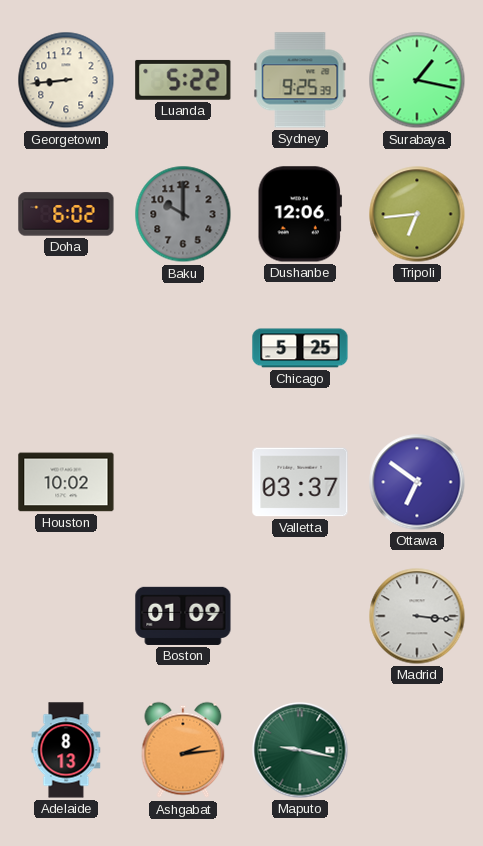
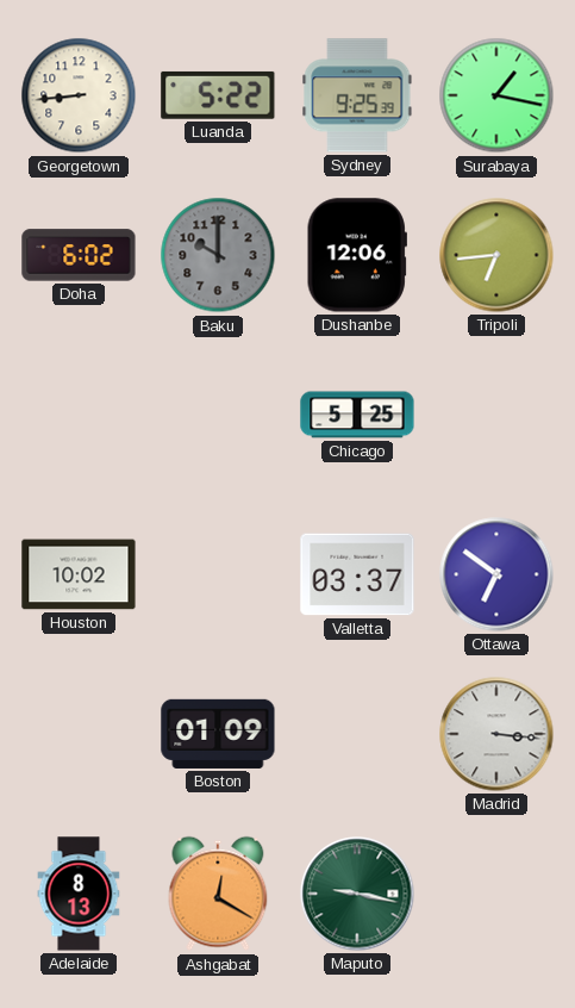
Ashgabat: 2:14 -> 12:20 (218, 894)
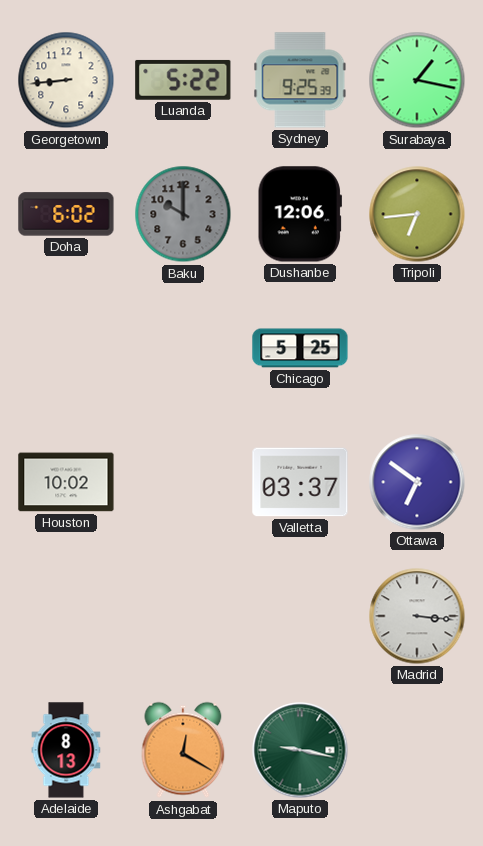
Boston: 01:09 -> none (218, 734)
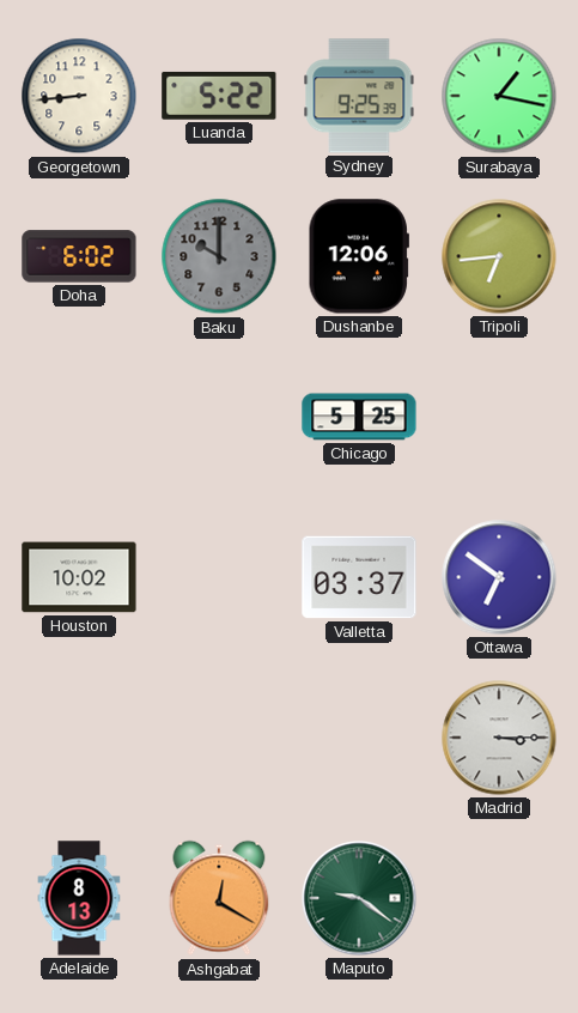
Madrid: 3:16 -> 3:15 (499, 738)
Maputo: 9:17 -> 9:21 (359, 898)
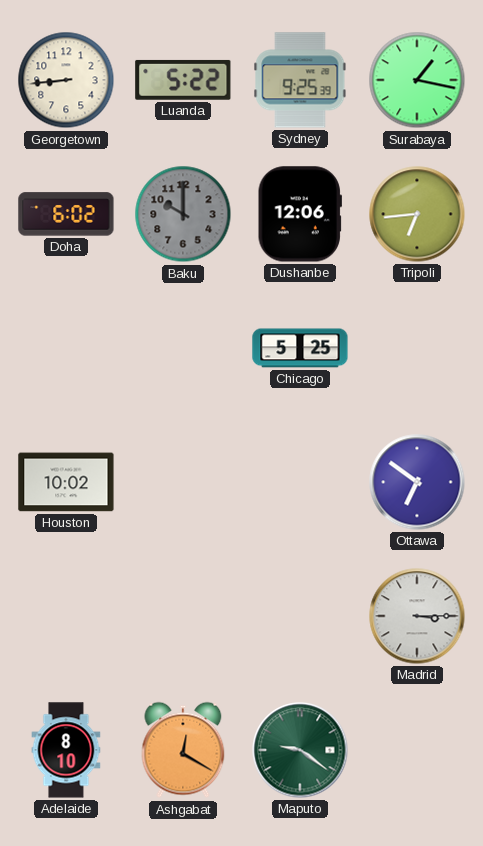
Valletta: 03:37 -> none (359, 577)
Adelaide: 8:13 -> 8:10 (66, 750)
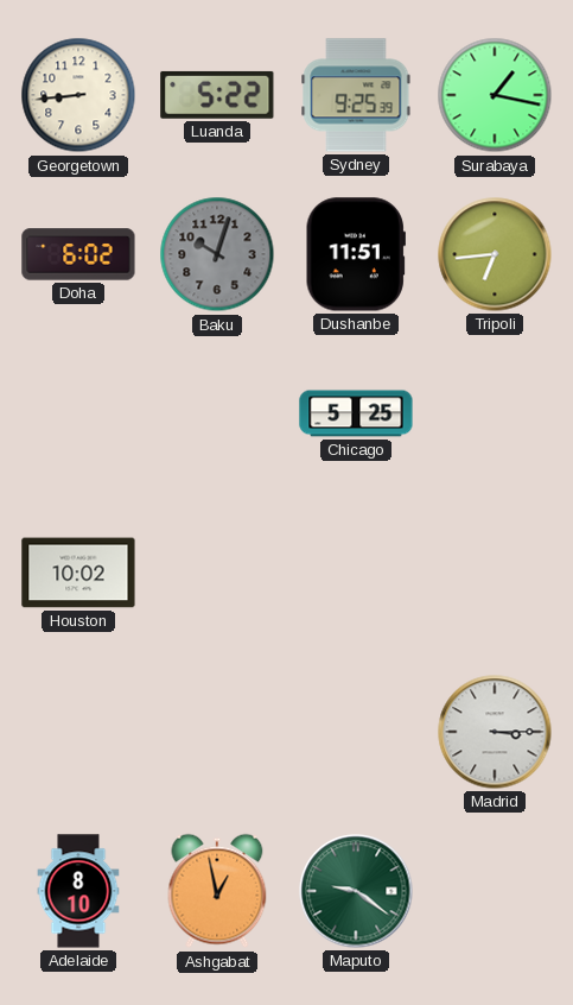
Baku: 10:00 -> 10:03 (217, 254)
Dushanbe: 12:06 -> 11:51 (356, 254)
Ottawa: 6:51 -> none (417, 482)
Ashgabat: 12:20 -> 12:58 (217, 891)
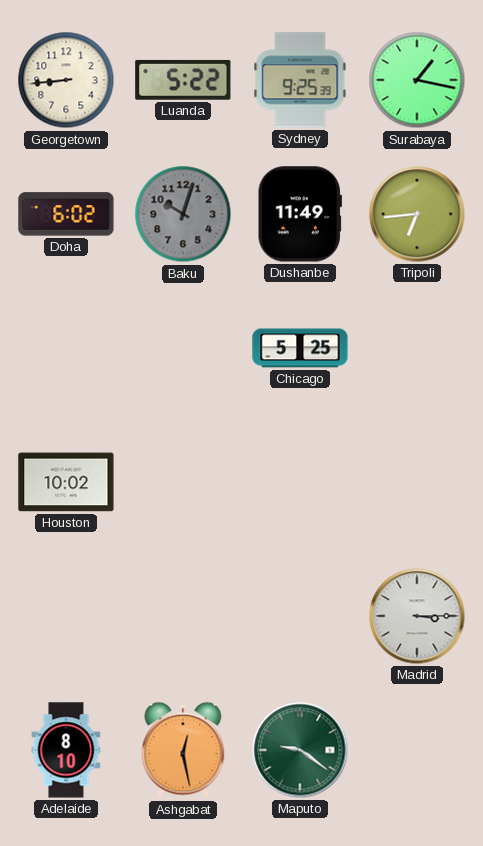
Dushanbe: 11:51 -> 11:49 (300, 214)
Ashgabat: 12:58 -> 12:28 (183, 750)
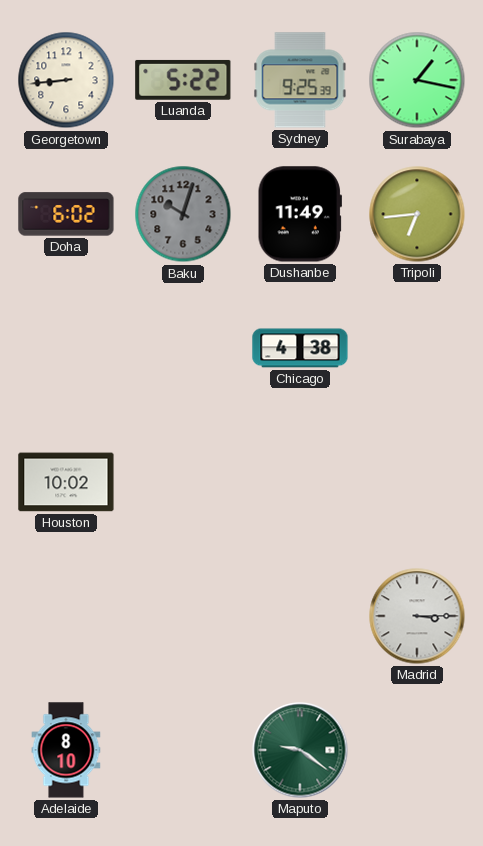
Chicago: 5:25 -> 4:38 (300, 348)
Ashgabat: 12:28 -> none (183, 750)
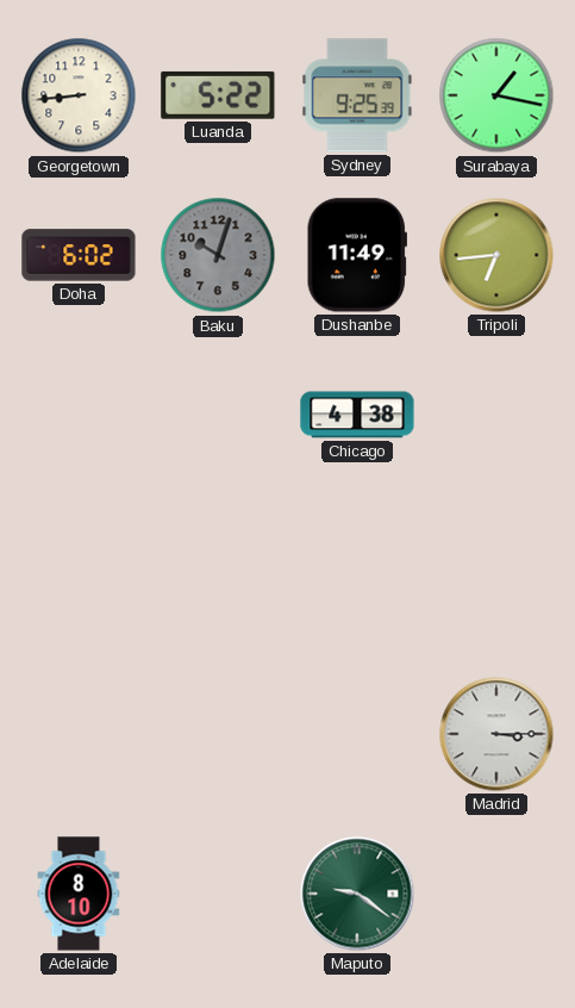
Houston: 10:02 -> none (66, 482)
